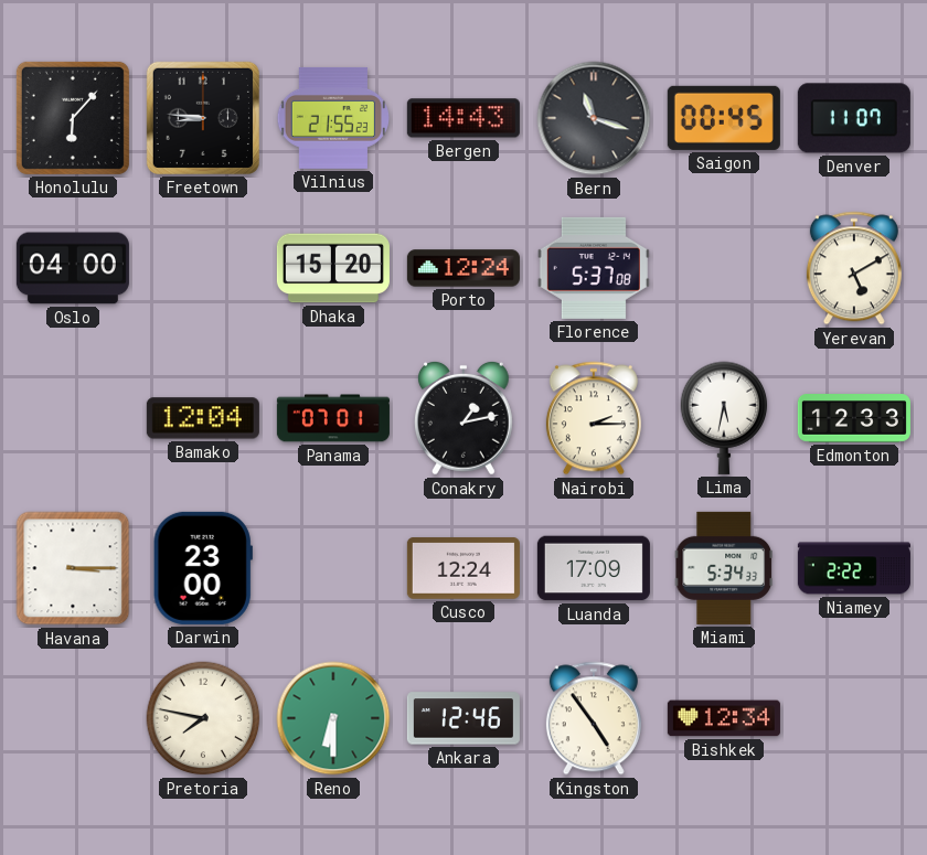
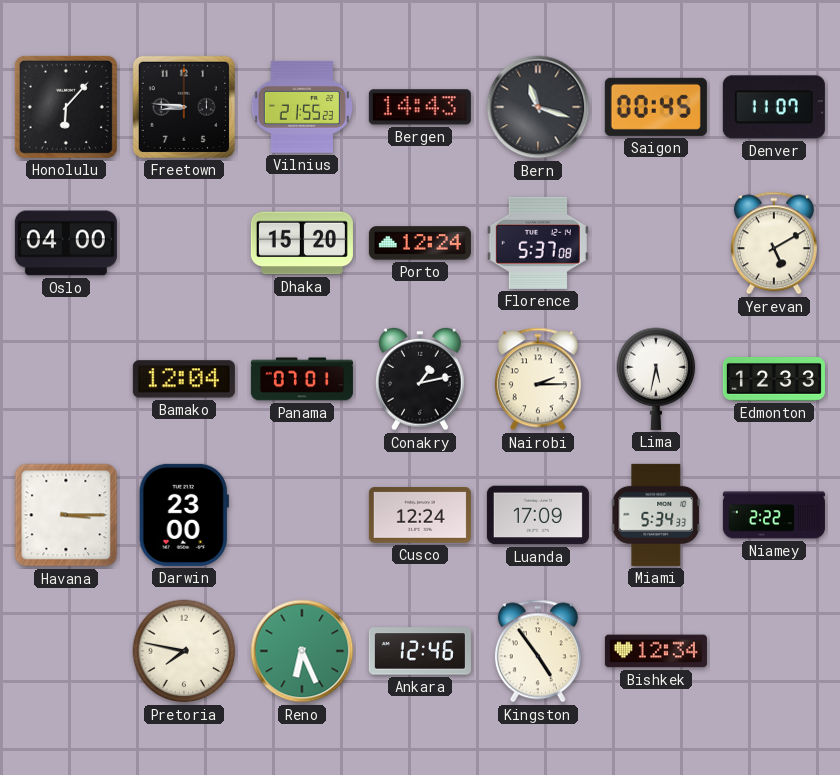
Reno: 6:30 -> 6:26 (302, 651)
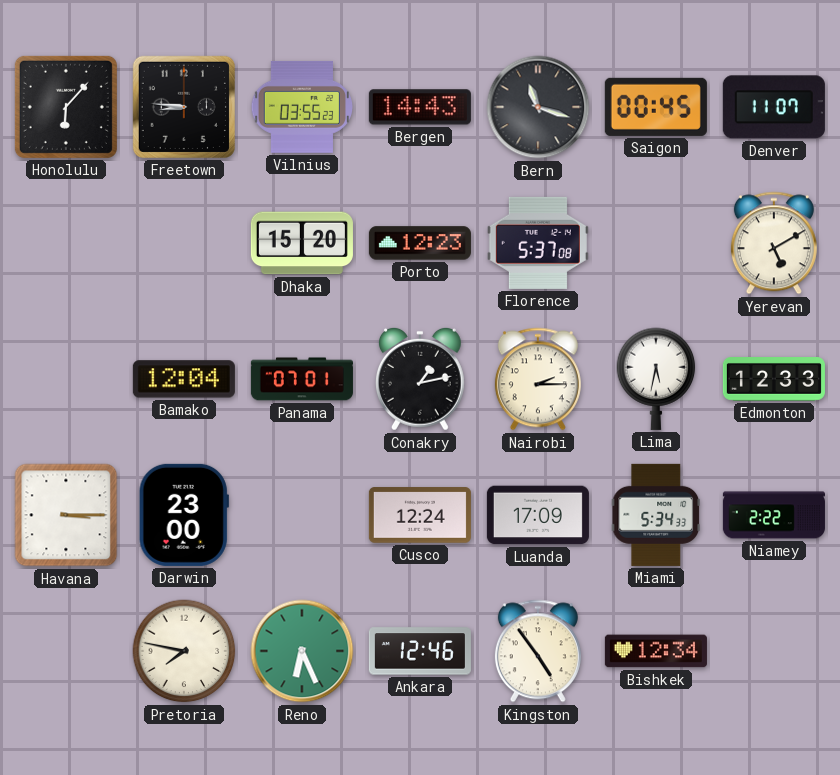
Vilnius: 21:55 -> 03:55 (301, 107)
Oslo: 04:00 -> none (66, 243)
Porto: 12:24 -> 12:23 (420, 243)
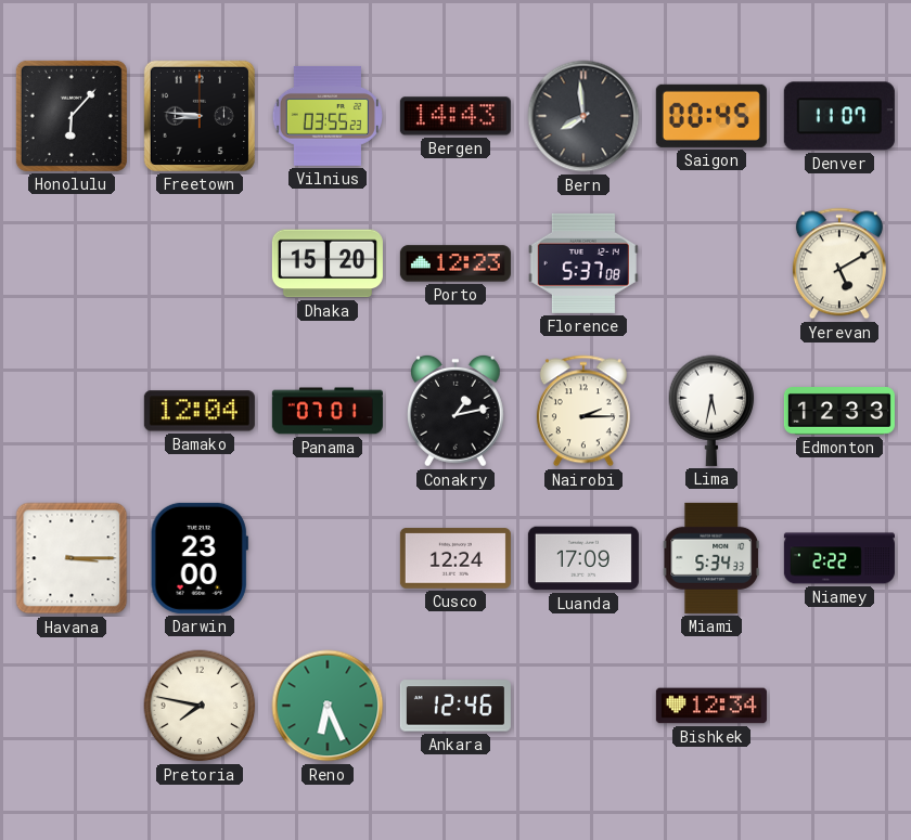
Bern: 11:18 -> 7:59 (583, 116)
Kingston: 4:54 -> none (538, 651)
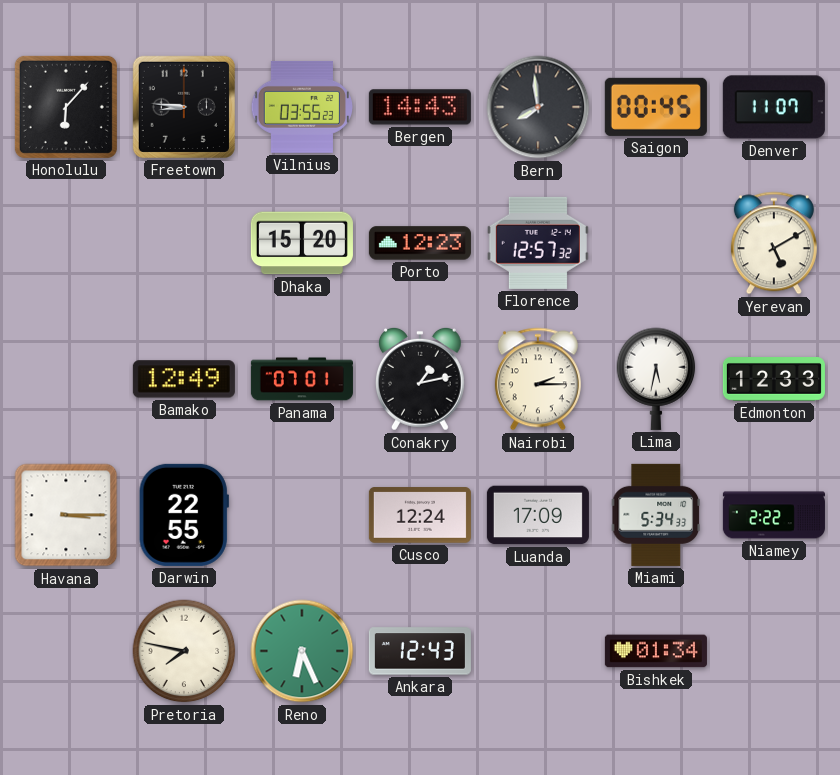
Florence: 5:37 -> 12:57 (538, 243)
Bamako: 12:04 -> 12:49 (184, 379)
Darwin: 23:00 -> 22:55 (184, 515)
Ankara: 12:46 -> 12:43 (420, 651)
Bishkek: 12:34 -> 01:34 (656, 651)
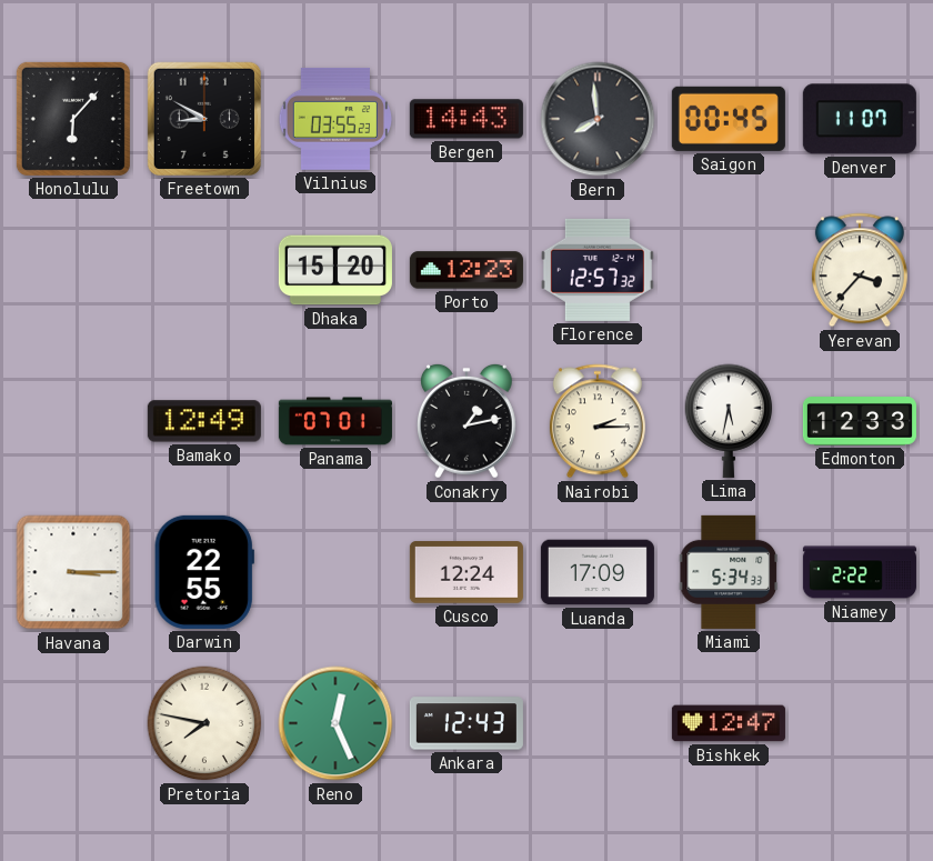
Freetown: 8:46 -> 8:50 (204, 119)
Yerevan: 5:10 -> 3:37 (860, 270)
Reno: 6:26 -> 12:26 (335, 723)
Bishkek: 01:34 -> 12:47 (729, 723)
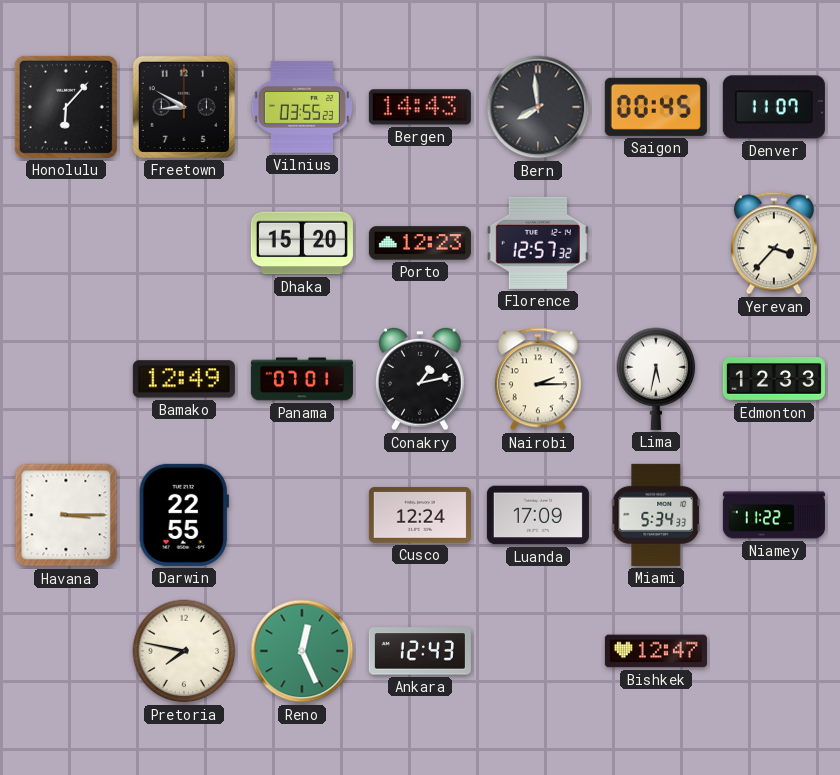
Niamey: 2:22 -> 11:22 (774, 515)
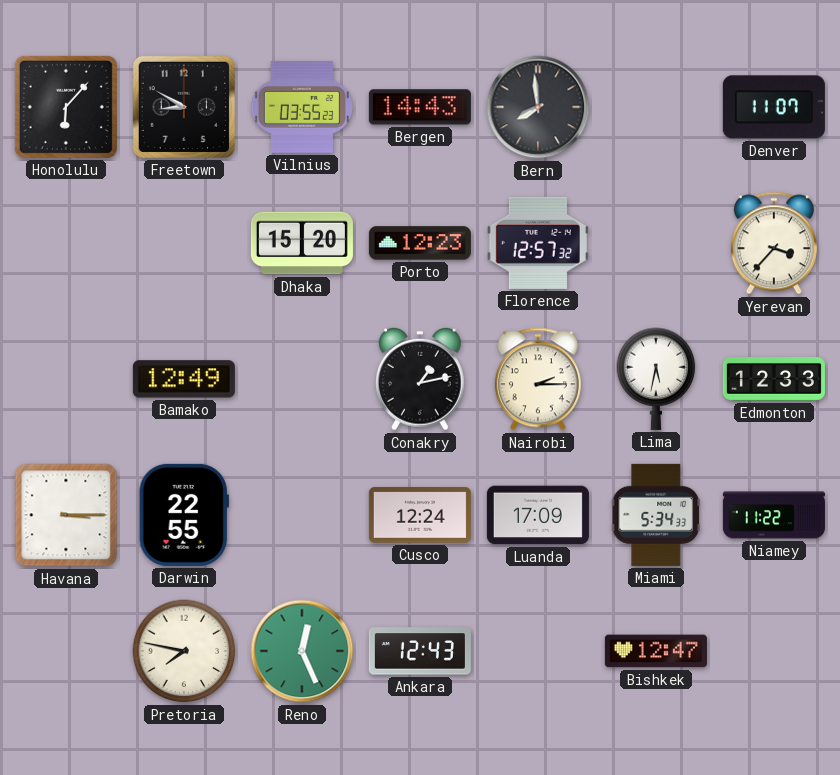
Saigon: 00:45 -> none (656, 107)
Panama: 07:01 -> none (302, 379)
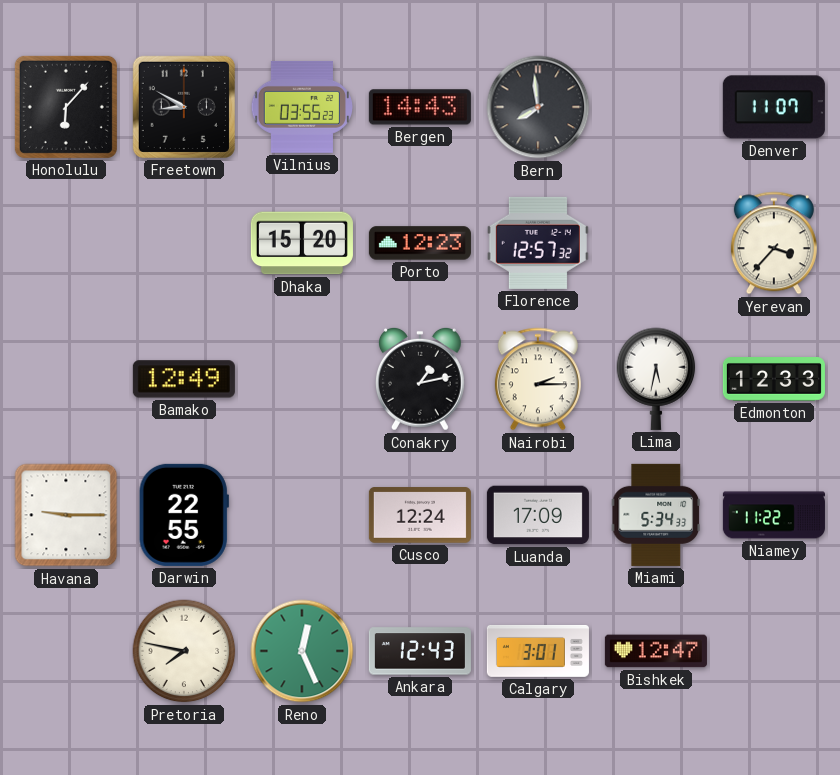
Havana: 3:15 -> 9:15 (66, 515)
Calgary: none -> 3:01 (538, 651)
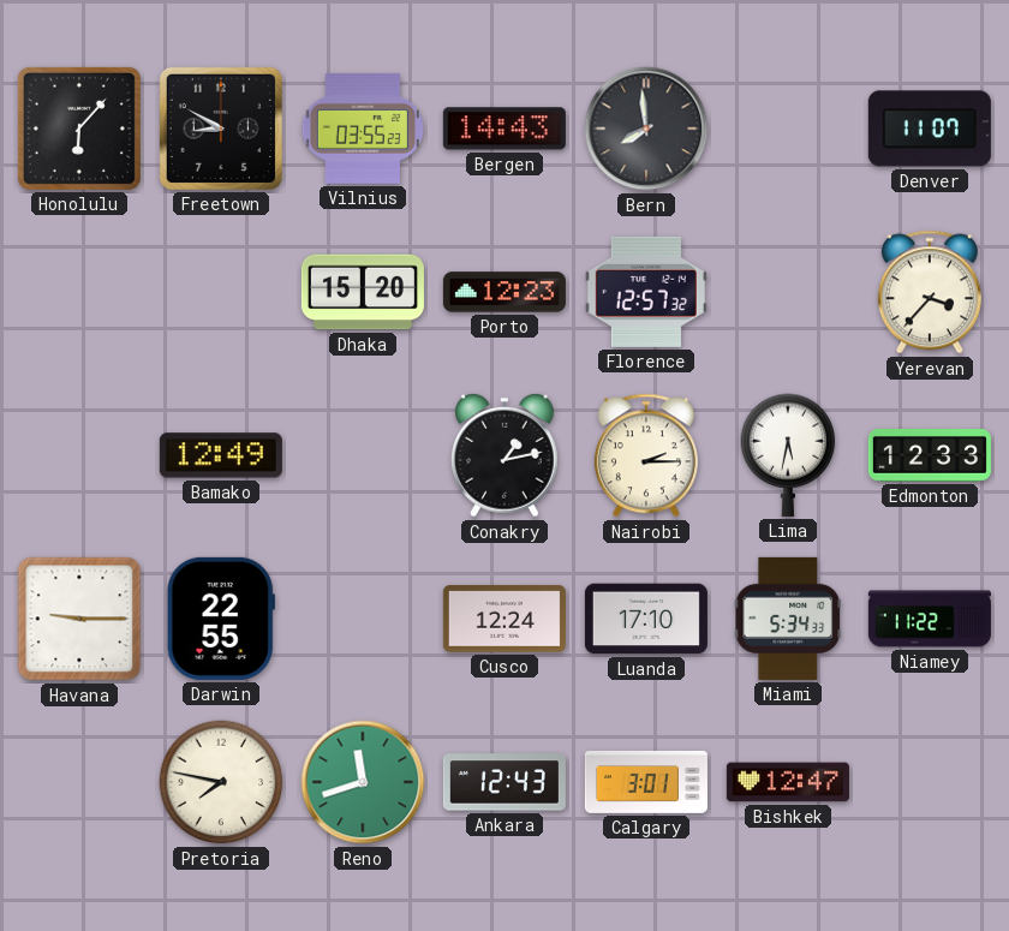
Luanda: 17:09 -> 17:10 (646, 619)
Reno: 12:26 -> 11:42 (363, 782)
